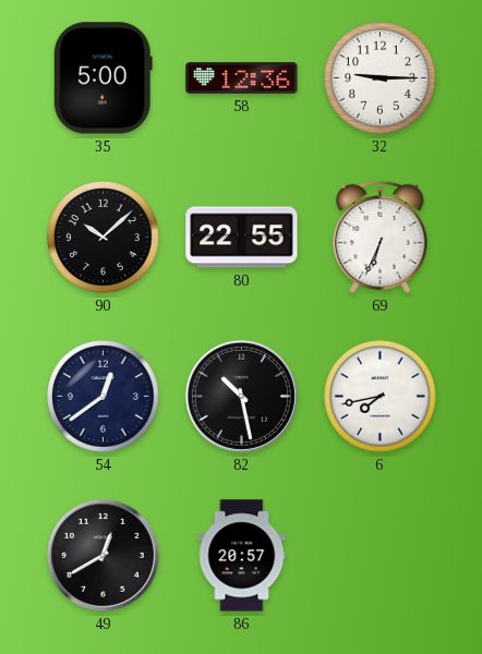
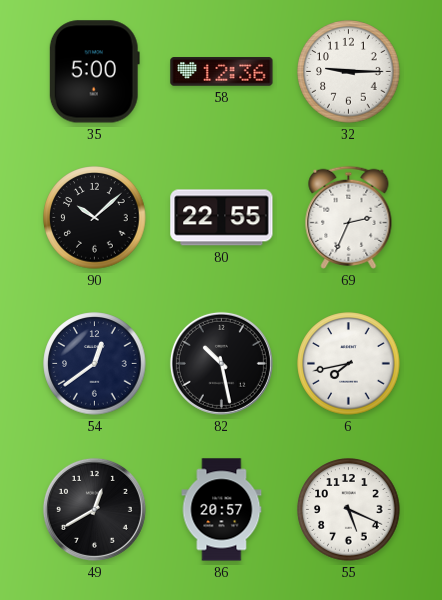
69: 6:34 -> 2:34 (349, 217)
55: none -> 5:19 (349, 510)
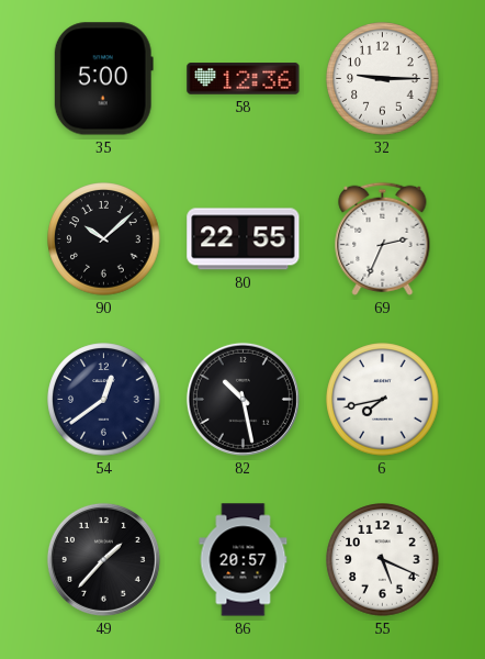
49: 12:40 -> 1:37 (103, 559)
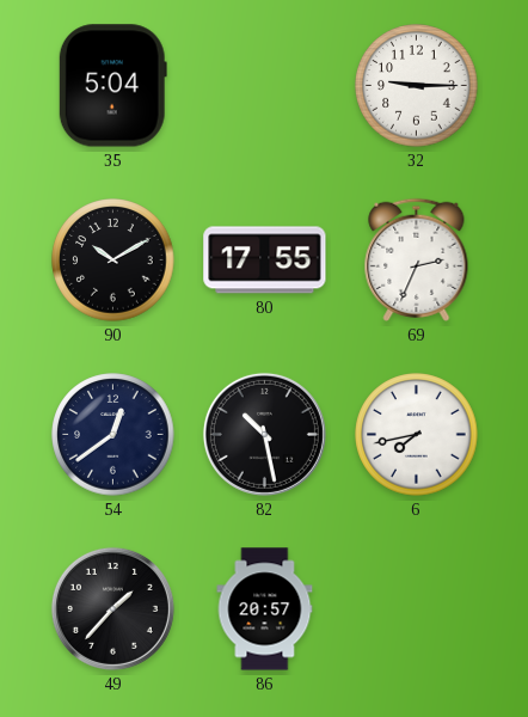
35: 5:00 -> 5:04 (112, 86)
58: 12:36 -> none (244, 79)
90: 10:08 -> 10:10 (113, 261)
80: 22:55 -> 17:55 (265, 261)
55: 5:19 -> none (383, 560)
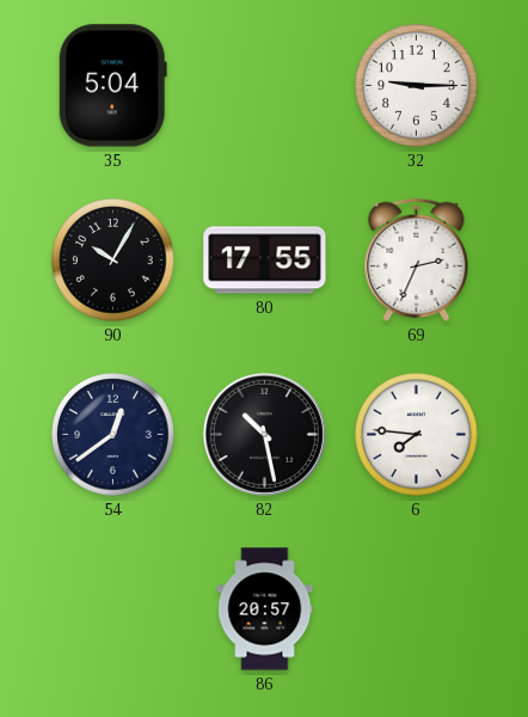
90: 10:10 -> 10:05 (113, 261)
6: 7:43 -> 7:46 (417, 435)
49: 1:37 -> none (112, 608)
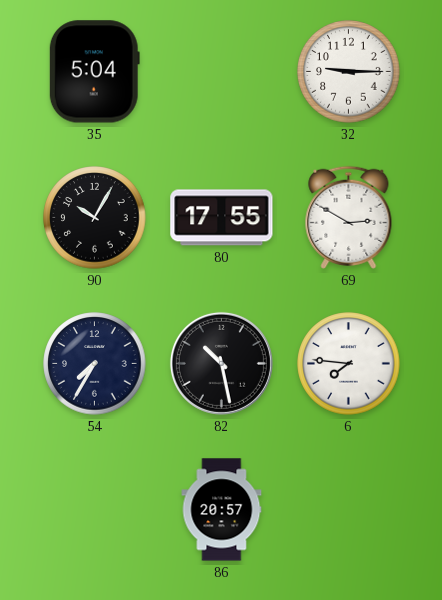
69: 2:34 -> 2:50 (349, 217)
54: 12:39 -> 7:35 (95, 364)
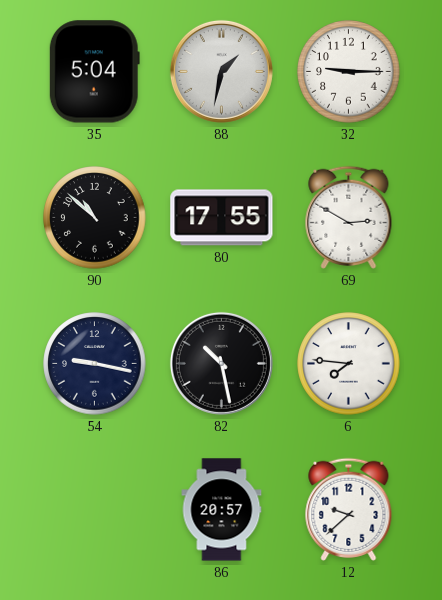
88: none -> 1:32 (221, 71)
90: 10:05 -> 10:52 (95, 218)
54: 7:35 -> 9:17 (95, 364)
12: none -> 9:38 (349, 509)
